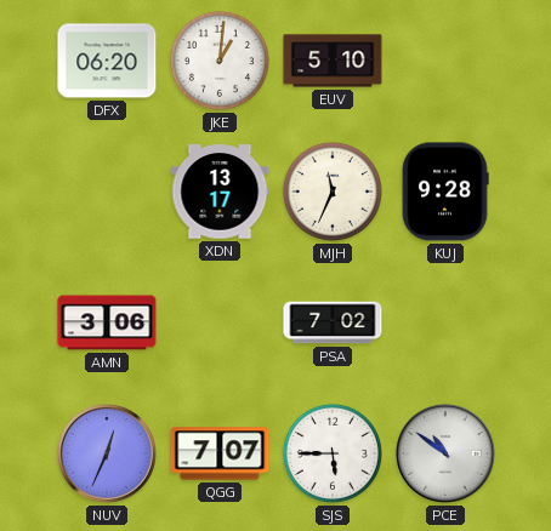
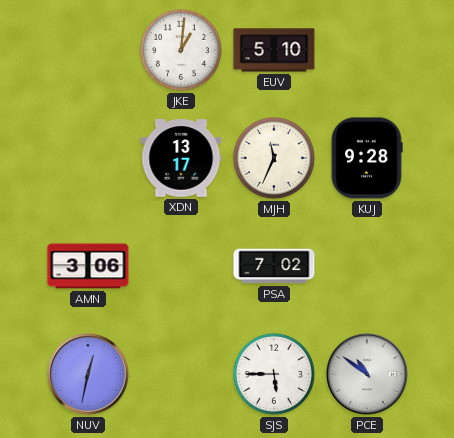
DFX: 06:20 -> none (107, 61)
NUV: 12:34 -> 12:32 (89, 375)
QGG: 7:07 -> none (220, 453)
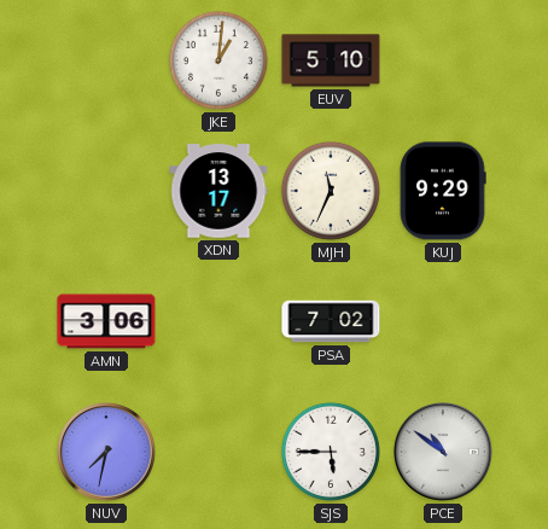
KUJ: 9:28 -> 9:29 (443, 191)
NUV: 12:32 -> 7:32 (107, 453)
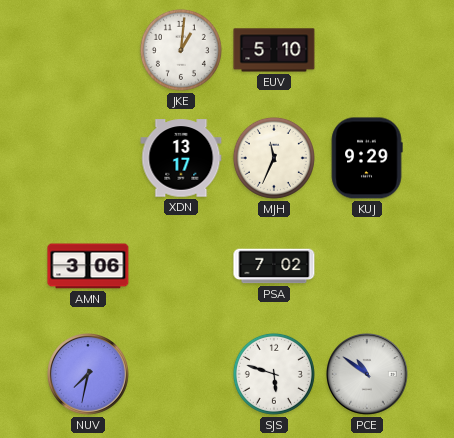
SJS: 5:45 -> 5:48 (274, 374)
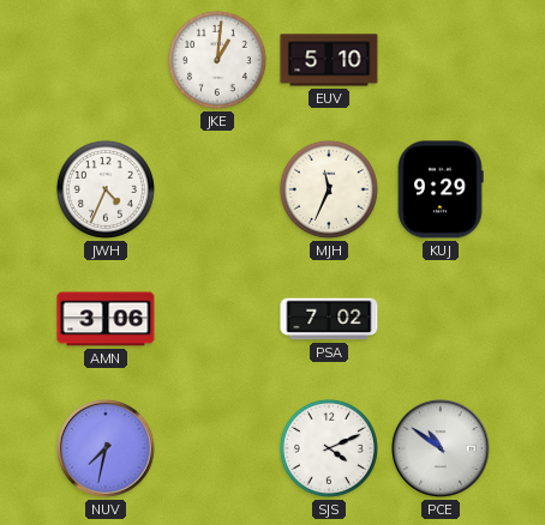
JWH: none -> 4:34 (106, 189)
XDN: 13:17 -> none (181, 158)
SJS: 5:48 -> 4:11 (329, 448)
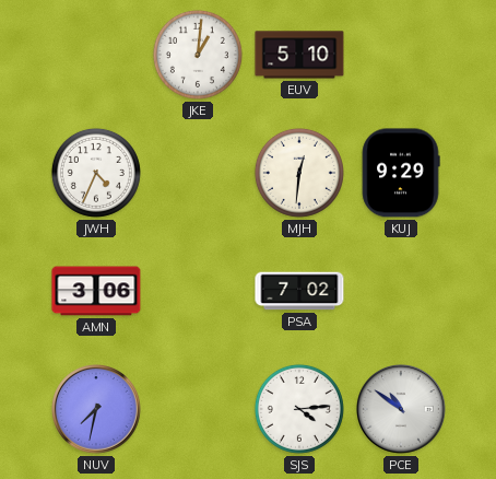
MJH: 11:34 -> 12:31 (299, 173)
SJS: 4:11 -> 4:14 (299, 409)
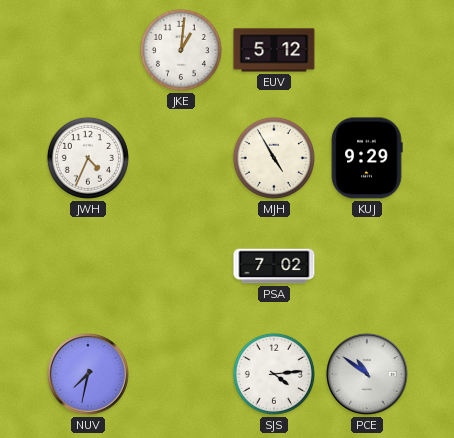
EUV: 5:10 -> 5:12 (274, 50)
MJH: 12:31 -> 4:55 (274, 158)
AMN: 3:06 -> none (96, 291)
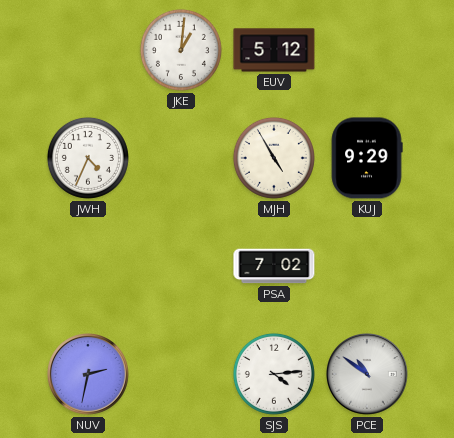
NUV: 7:32 -> 2:32 (89, 375)
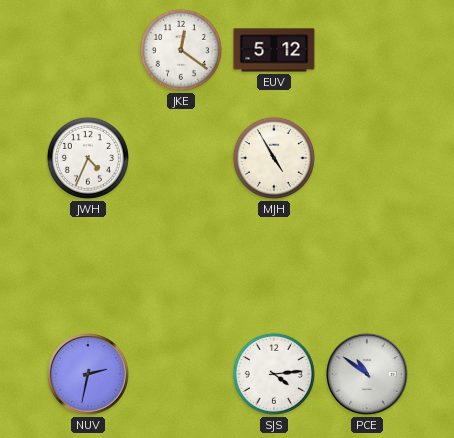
JKE: 1:01 -> 12:21 (181, 50)
KUJ: 9:29 -> none (367, 158)
PSA: 7:02 -> none (274, 266)
